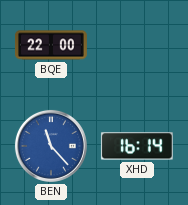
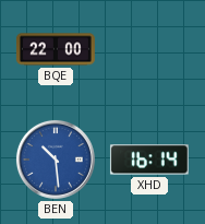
BEN: 11:23 -> 10:29 (56, 160)
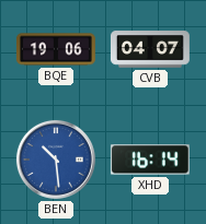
BQE: 22:00 -> 19:06 (56, 49)
CVB: none -> 04:07 (150, 49)
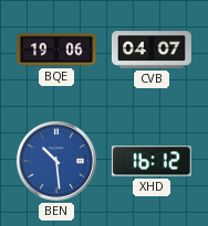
XHD: 16:14 -> 16:12 (152, 161)
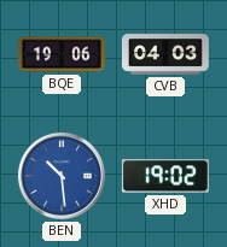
CVB: 04:07 -> 04:03 (165, 54)
XHD: 16:12 -> 19:02 (165, 176)
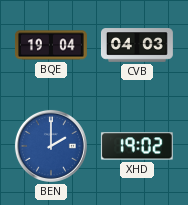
BQE: 19:06 -> 19:04 (51, 45)
BEN: 10:29 -> 2:00 (51, 146)
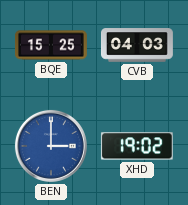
BQE: 19:04 -> 15:25 (51, 45)
BEN: 2:00 -> 3:00 (51, 146)
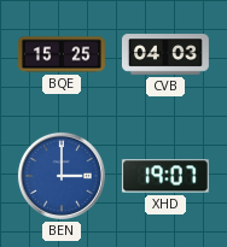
XHD: 19:02 -> 19:07 (165, 176)
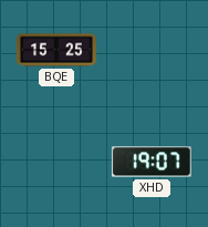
CVB: 04:03 -> none (165, 54)
BEN: 3:00 -> none (62, 176)
